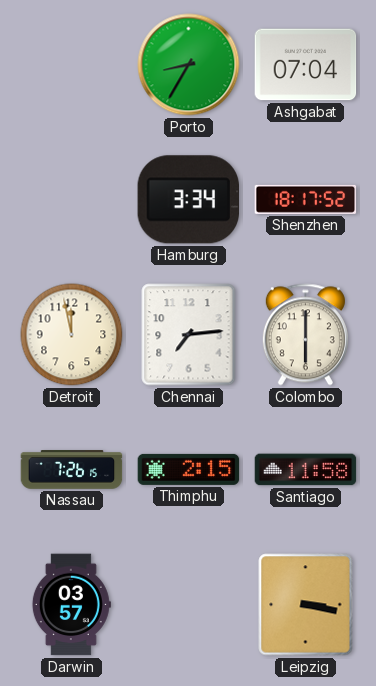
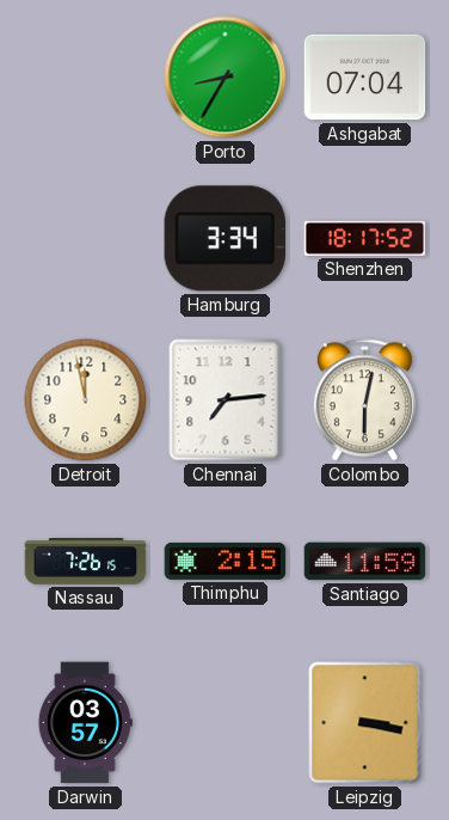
Colombo: 6:00 -> 6:02 (364, 400)
Santiago: 11:58 -> 11:59 (365, 562)
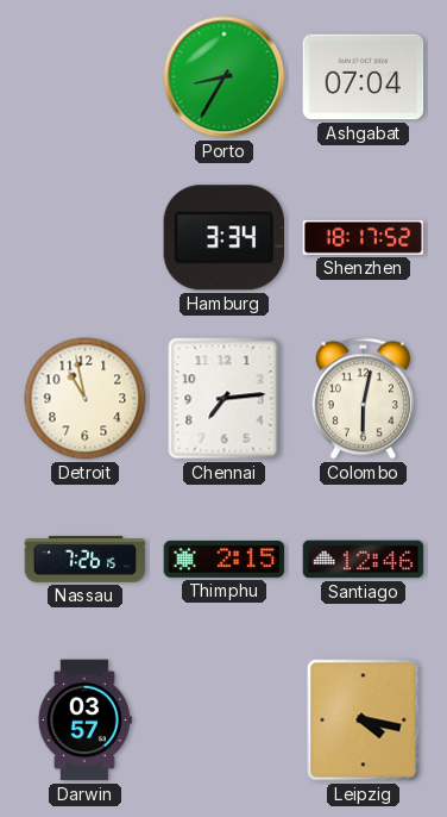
Detroit: 11:58 -> 10:58 (86, 399)
Santiago: 11:59 -> 12:46 (364, 560)
Leipzig: 3:17 -> 4:17 (364, 721)
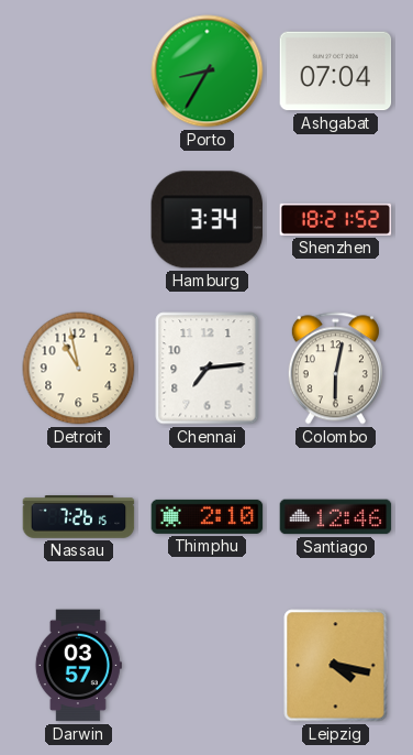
Shenzhen: 18:17 -> 18:21 (336, 219)
Thimphu: 2:15 -> 2:10 (208, 516)
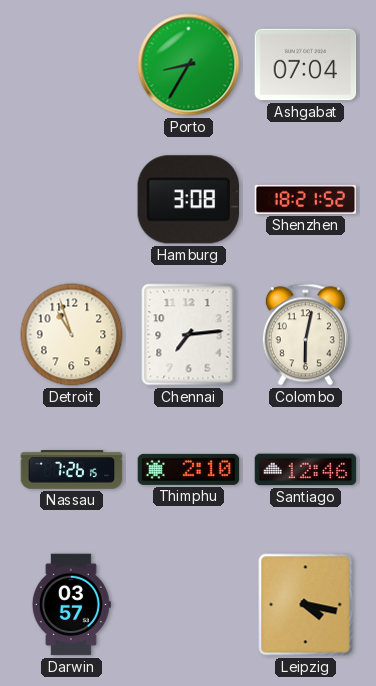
Hamburg: 3:34 -> 3:08 (188, 200)
Detroit: 10:58 -> 10:57 (72, 335)
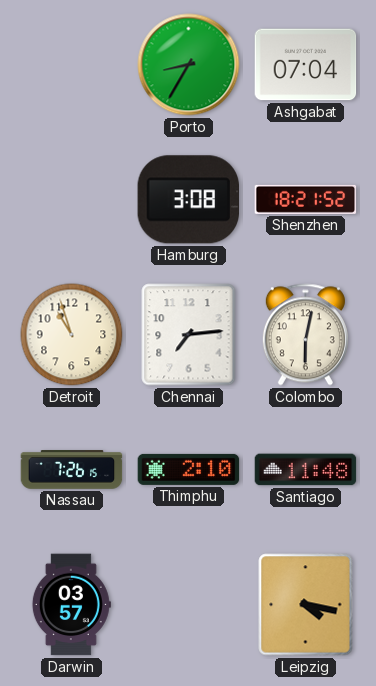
Santiago: 12:46 -> 11:48 (306, 470)
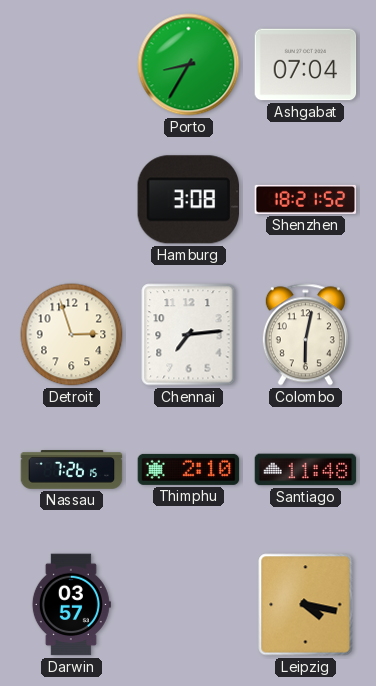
Detroit: 10:57 -> 2:57 (72, 335)
